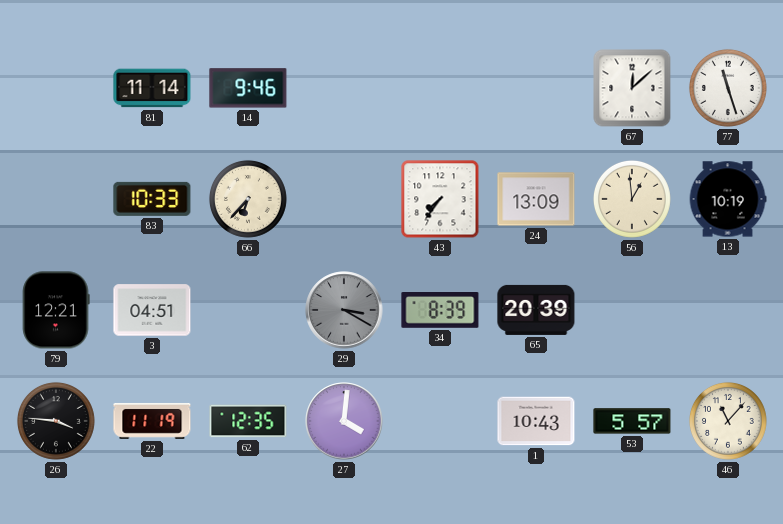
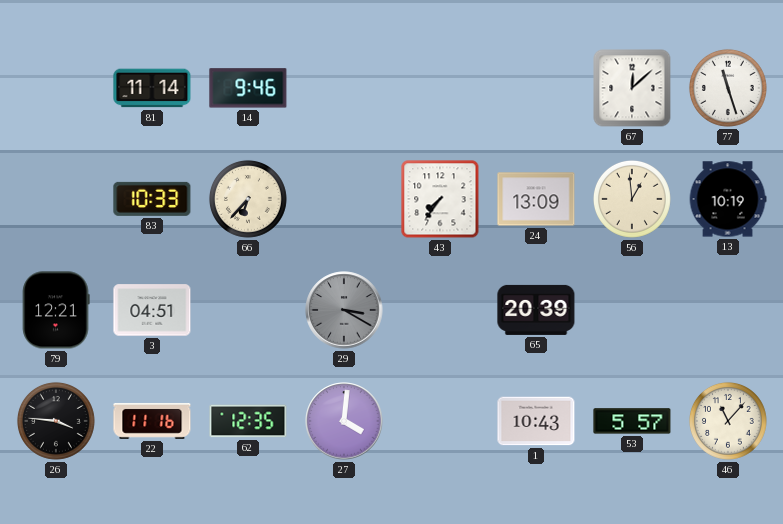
34: 8:39 -> none (440, 311)
22: 11:19 -> 11:16 (152, 421)
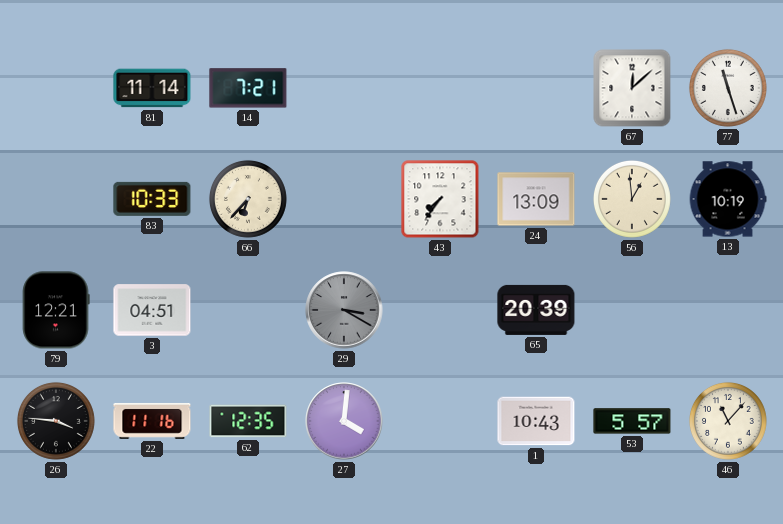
14: 9:46 -> 7:21 (248, 88)
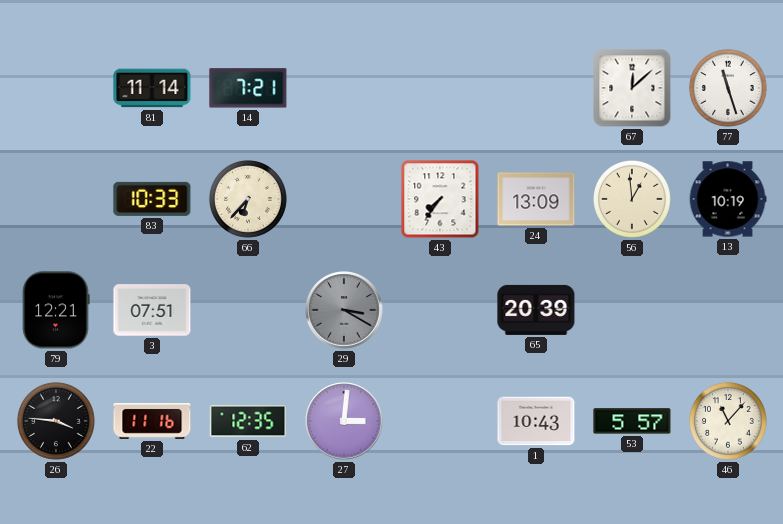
3: 04:51 -> 07:51 (152, 310)
27: 4:01 -> 3:01 (344, 421)
